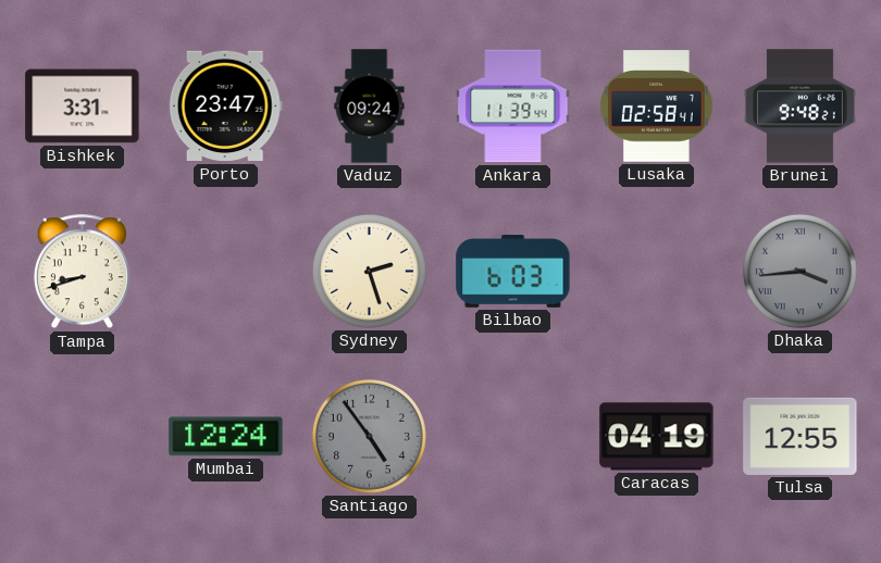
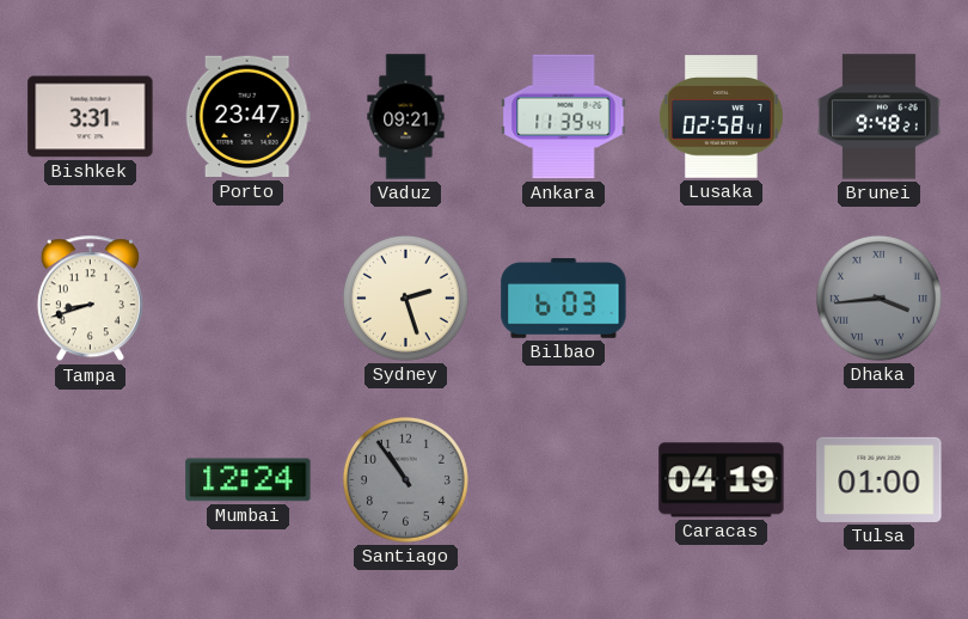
Vaduz: 09:24 -> 09:21 (406, 117)
Santiago: 4:54 -> 10:54 (405, 479)
Tulsa: 12:55 -> 01:00 (880, 479)
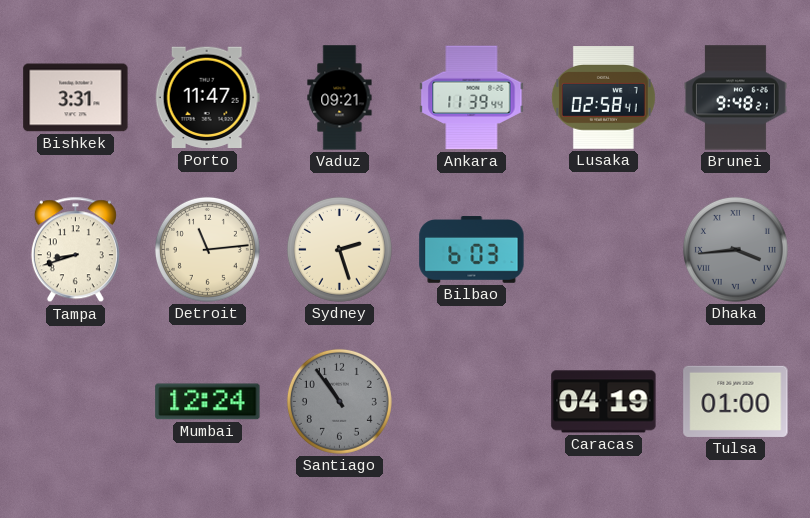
Porto: 23:47 -> 11:47 (207, 98)
Detroit: none -> 11:14 (207, 249)
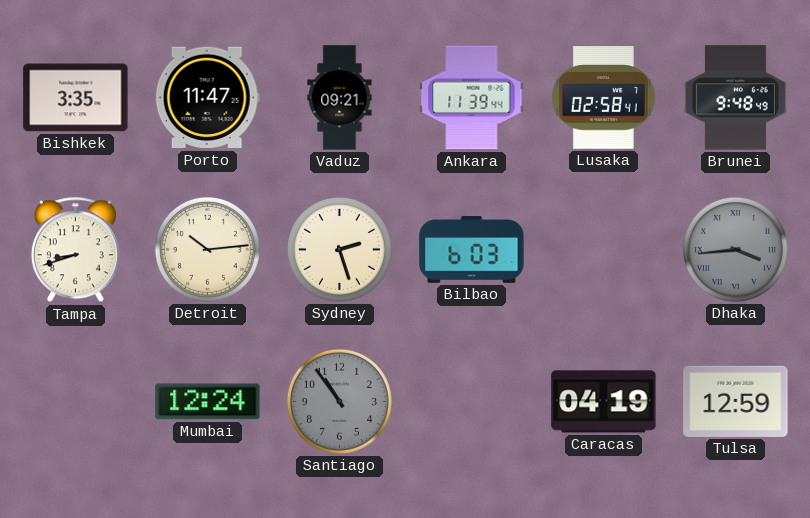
Bishkek: 3:31 -> 3:35 (76, 98)
Brunei: 9:48:21 -> 9:48:49 (735, 98)
Detroit: 11:14 -> 10:14 (207, 249)
Tulsa: 01:00 -> 12:59 (736, 401)
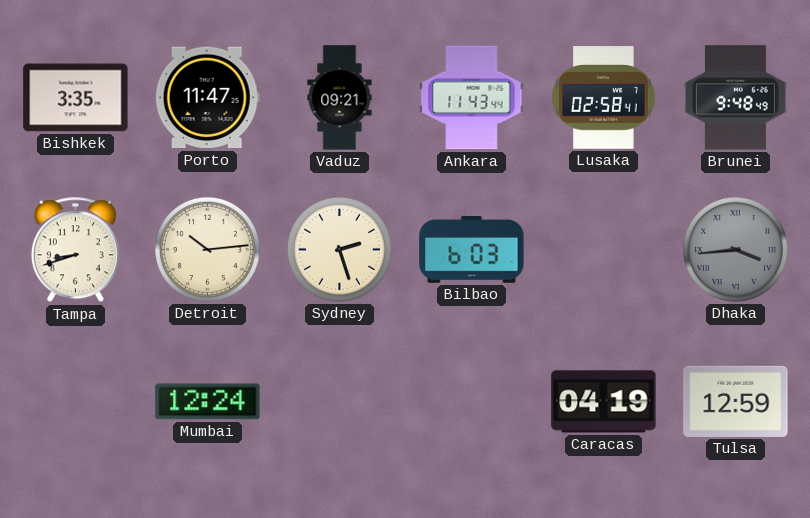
Ankara: 11:39 -> 11:43 (472, 98)
Santiago: 10:54 -> none (339, 401)
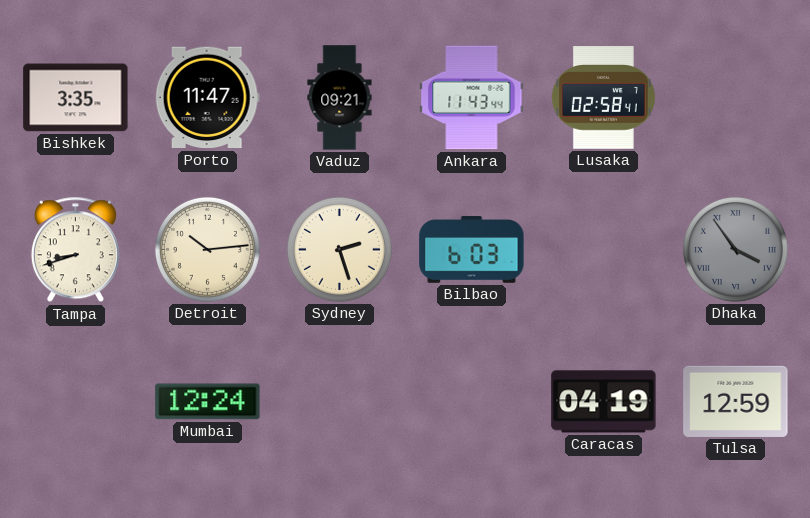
Brunei: 9:48 -> none (735, 98)
Dhaka: 3:44 -> 3:54 (735, 249)
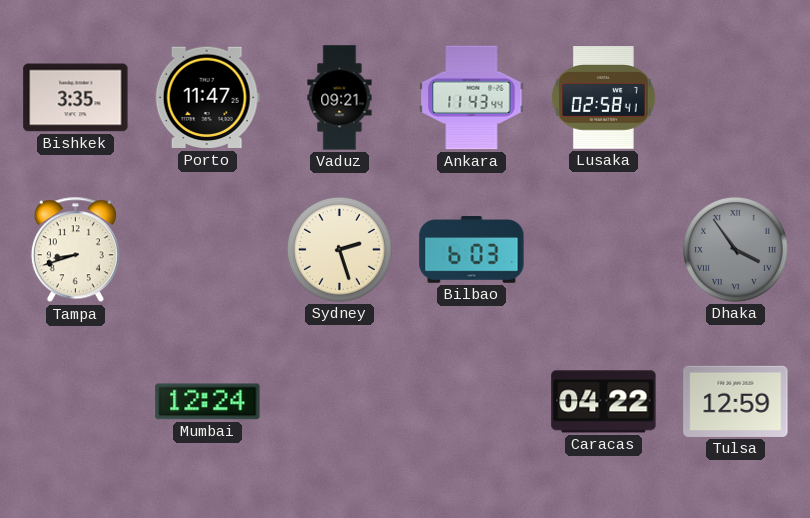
Detroit: 10:14 -> none (207, 249)
Caracas: 04:19 -> 04:22 (604, 402)
